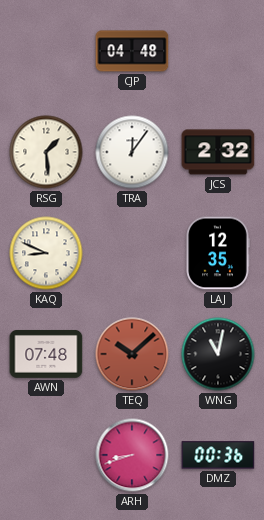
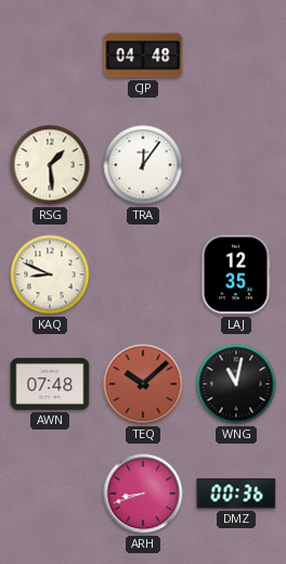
JCS: 2:32 -> none (218, 152)
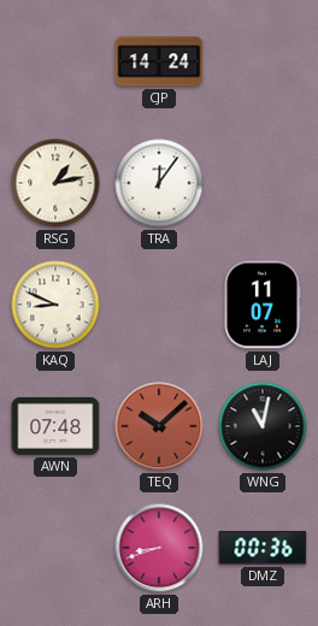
CJP: 04:48 -> 14:24 (159, 61)
RSG: 1:29 -> 1:13 (55, 183)
LAJ: 12:35 -> 11:07 (263, 305)
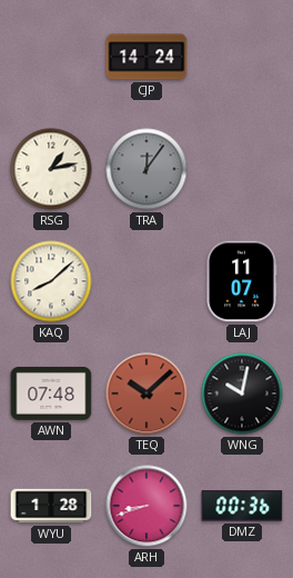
TRA dial: white -> grey (146, 169)
KAQ: 8:49 -> 8:08 (51, 281)
WNG: 11:02 -> 10:02 (242, 393)
WYU: none -> 1:28 (51, 506)
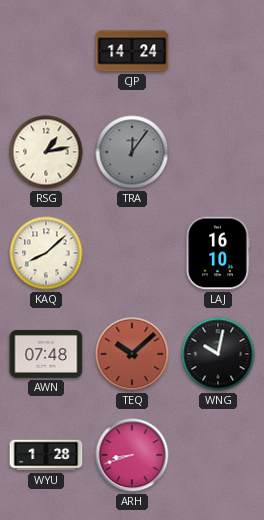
LAJ: 11:07 -> 16:10 (218, 253)
DMZ: 00:36 -> none (242, 506)
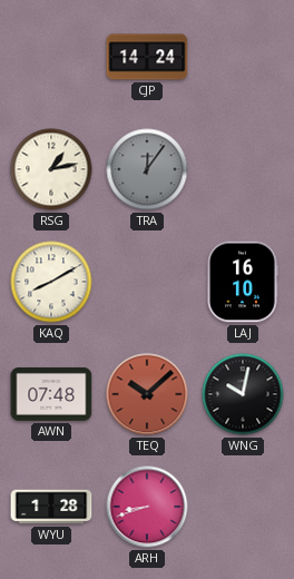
KAQ: 8:08 -> 8:10 (51, 282)
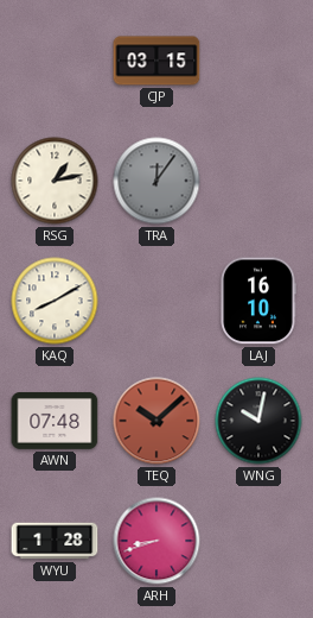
CJP: 14:24 -> 03:15 (156, 61)
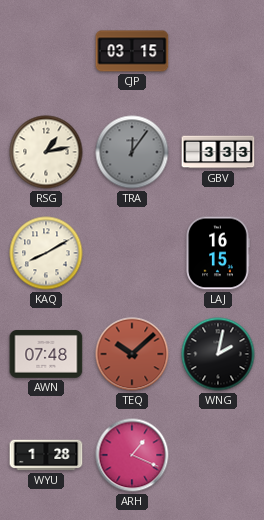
GBV: none -> 3:33 (218, 152)
LAJ: 16:10 -> 16:15 (218, 253)
WNG: 10:02 -> 2:02 (218, 354)
ARH: 8:42 -> 1:19 (132, 455)
